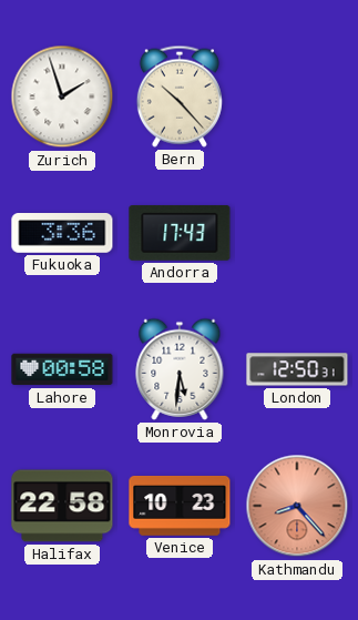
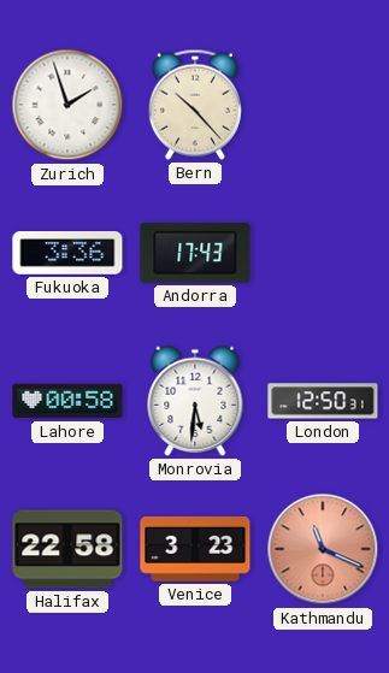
Venice: 10:23 -> 3:23 (195, 549)
Kathmandu: 8:23 -> 11:19 (323, 549)
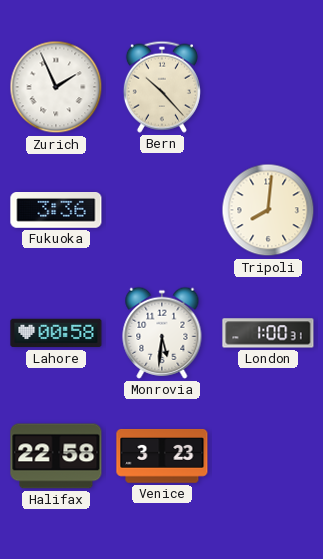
Zurich: 1:57 -> 1:56 (56, 87)
Andorra: 17:43 -> none (195, 253)
Tripoli: none -> 8:01 (268, 210)
London: 12:50 -> 1:00 (268, 333)
Kathmandu: 11:19 -> none (323, 549)
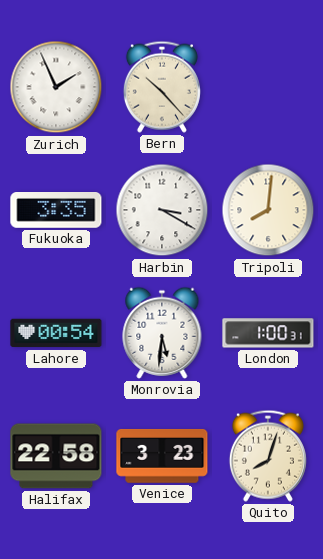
Fukuoka: 3:36 -> 3:35 (56, 211)
Harbin: none -> 3:20 (162, 210)
Lahore: 00:58 -> 00:54 (56, 333)
Quito: none -> 8:03 (268, 456)
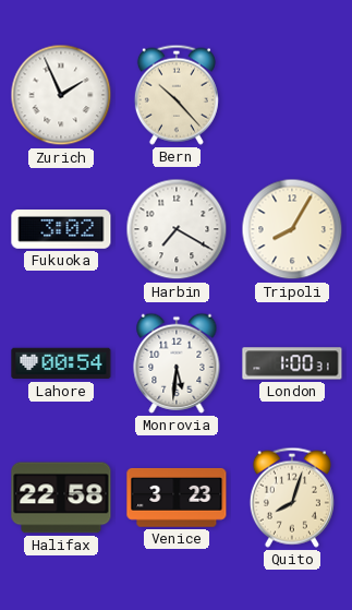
Fukuoka: 3:35 -> 3:02 (61, 230)
Harbin: 3:20 -> 7:20 (177, 229)
Tripoli: 8:01 -> 8:05 (292, 229)
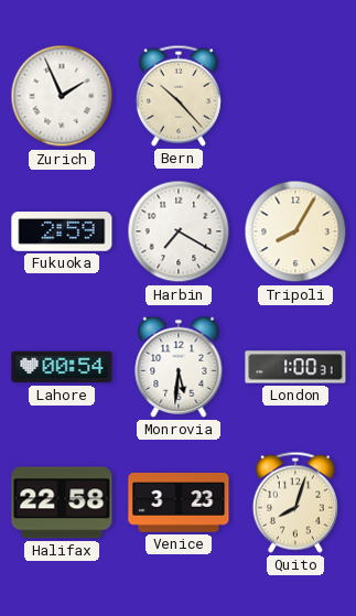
Fukuoka: 3:02 -> 2:59 (62, 233)
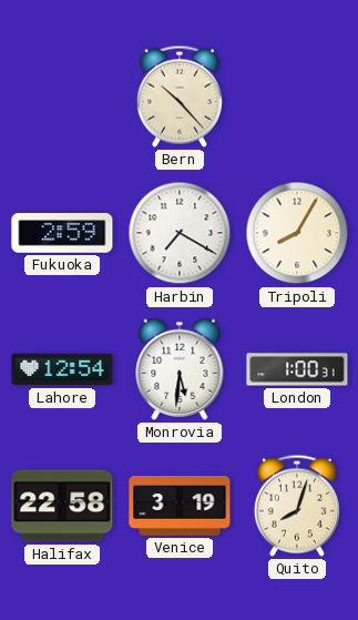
Zurich: 1:56 -> none (62, 96)
Lahore: 00:54 -> 12:54 (62, 369)
Venice: 3:23 -> 3:19 (180, 506)
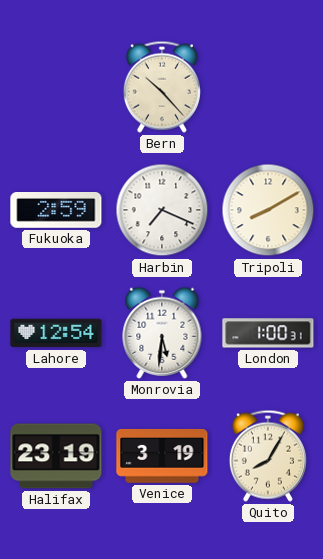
Harbin: 7:20 -> 7:19 (162, 210)
Tripoli: 8:05 -> 8:10 (268, 210)
Halifax: 22:58 -> 23:19 (56, 456)
Quito: 8:03 -> 8:05 (268, 456)
